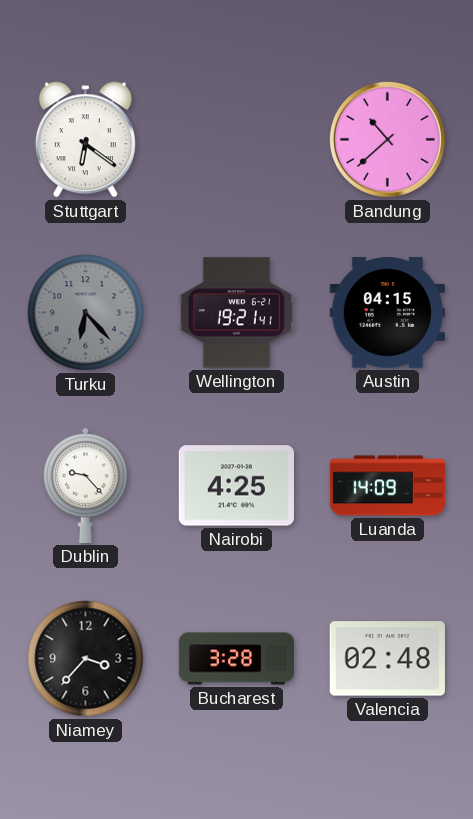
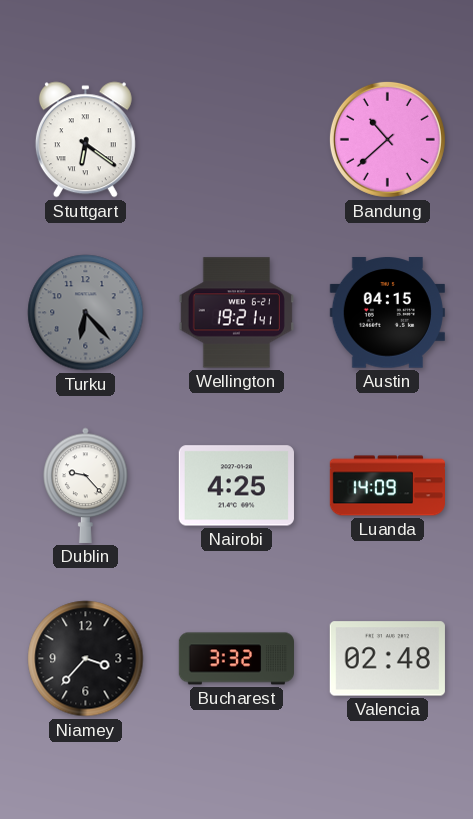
Bucharest: 3:28 -> 3:32 (236, 659)
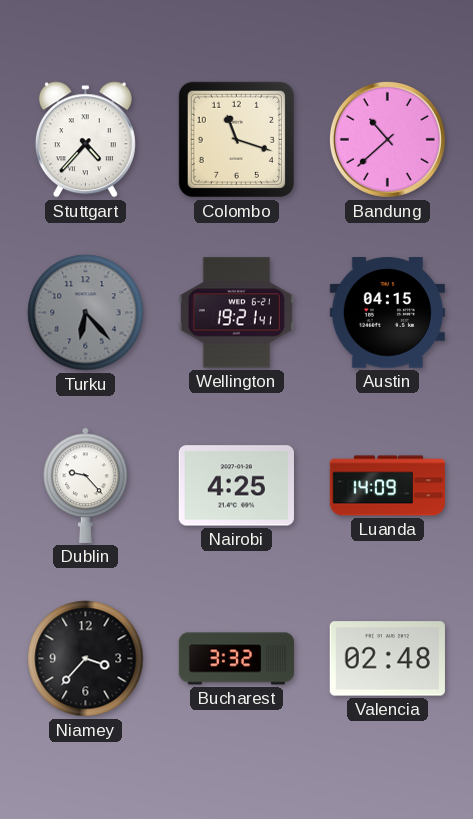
Stuttgart: 6:21 -> 4:37 (85, 140)
Colombo: none -> 11:18 (236, 139)
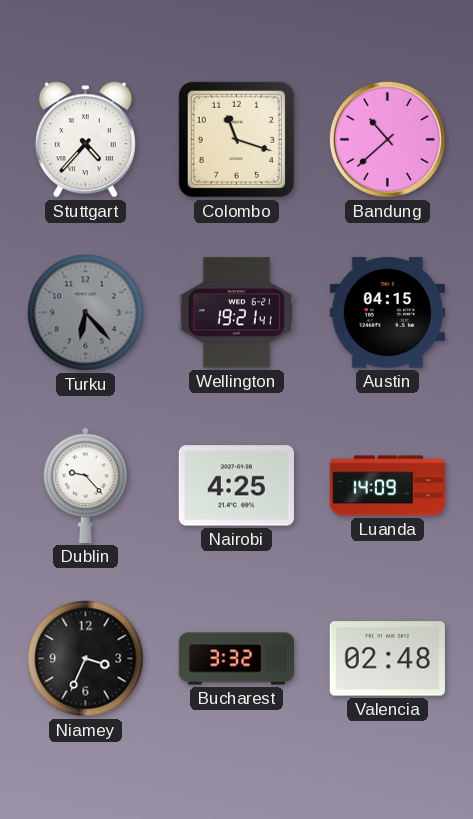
Niamey: 3:37 -> 3:34 (86, 659)
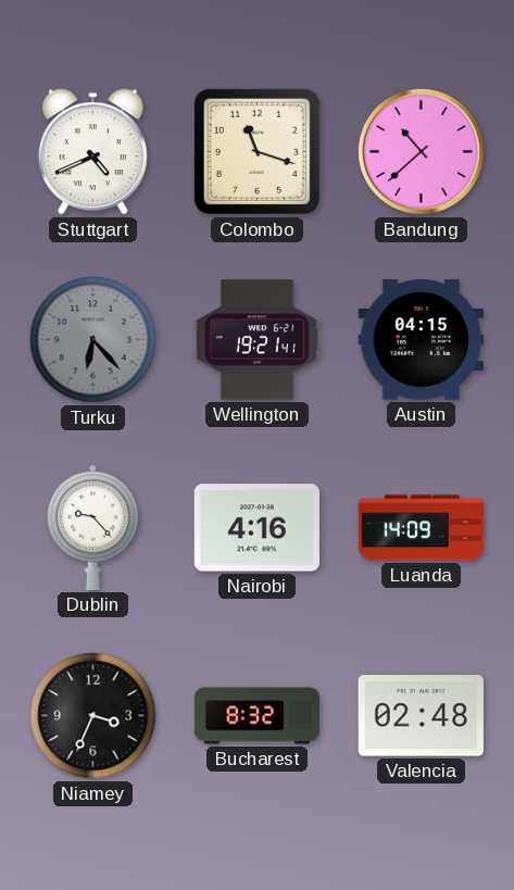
Stuttgart: 4:37 -> 4:41 (92, 152)
Nairobi: 4:25 -> 4:16 (256, 528)
Bucharest: 3:32 -> 8:32 (256, 716)
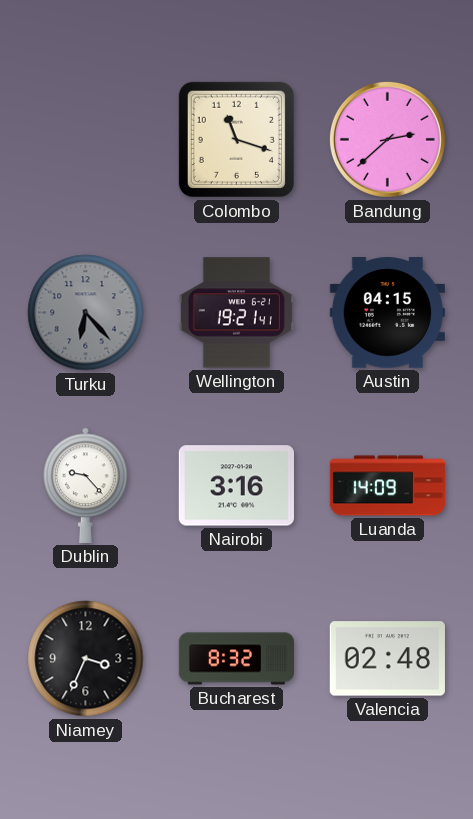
Stuttgart: 4:41 -> none (92, 152)
Bandung: 10:38 -> 2:38 (387, 139)
Nairobi: 4:16 -> 3:16 (236, 486)
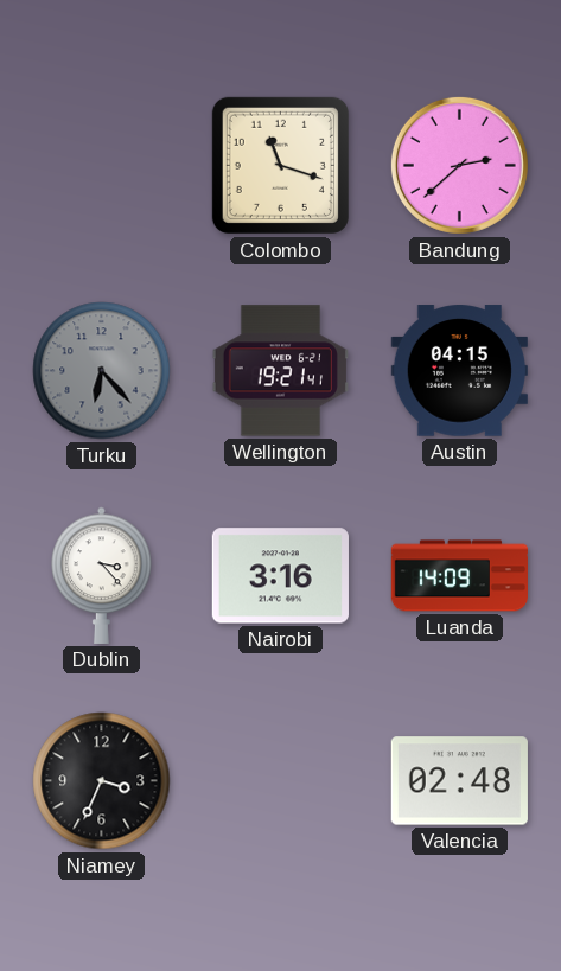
Dublin: 9:23 -> 3:23 (102, 575)
Bucharest: 8:32 -> none (236, 659)
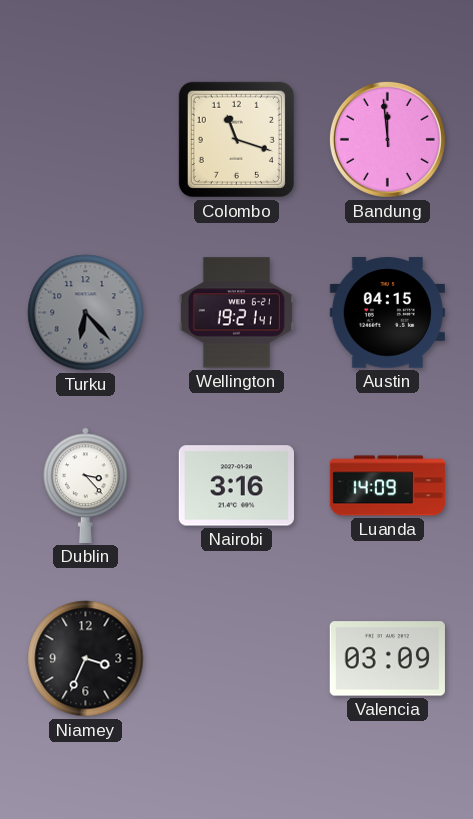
Bandung: 2:38 -> 11:59 (387, 139)
Valencia: 02:48 -> 03:09 (387, 659)
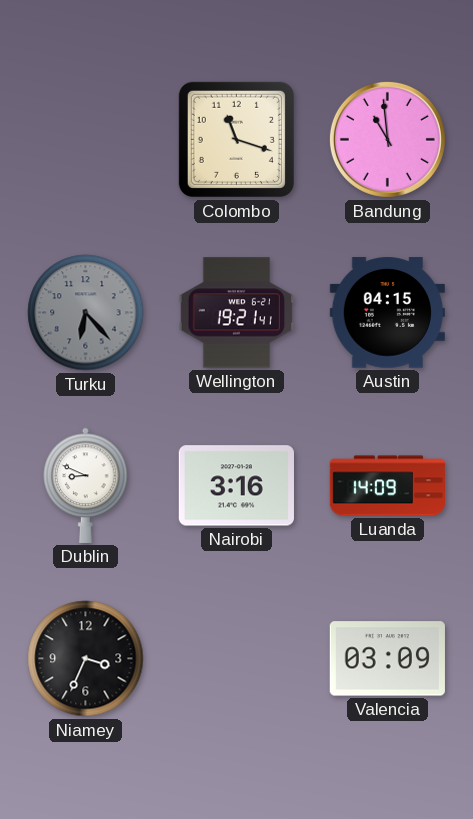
Bandung: 11:59 -> 10:59 (387, 139)
Dublin: 3:23 -> 8:49 (86, 485)
